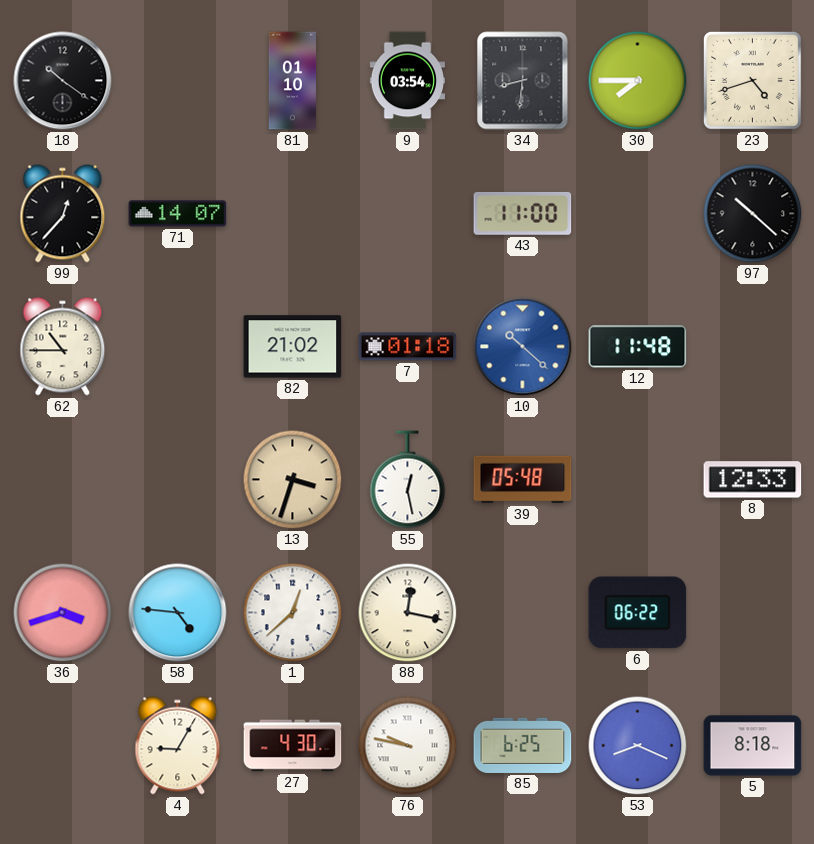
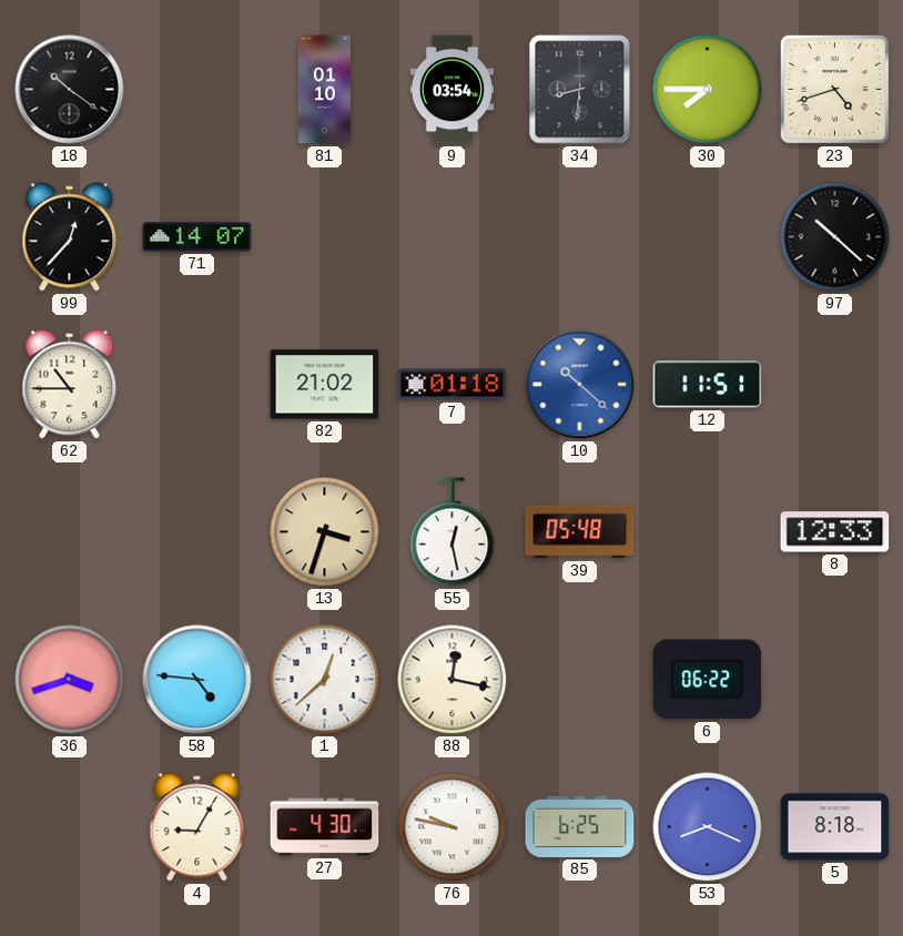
43: 11:00 -> none (523, 213)
12: 11:48 -> 11:51 (708, 385)
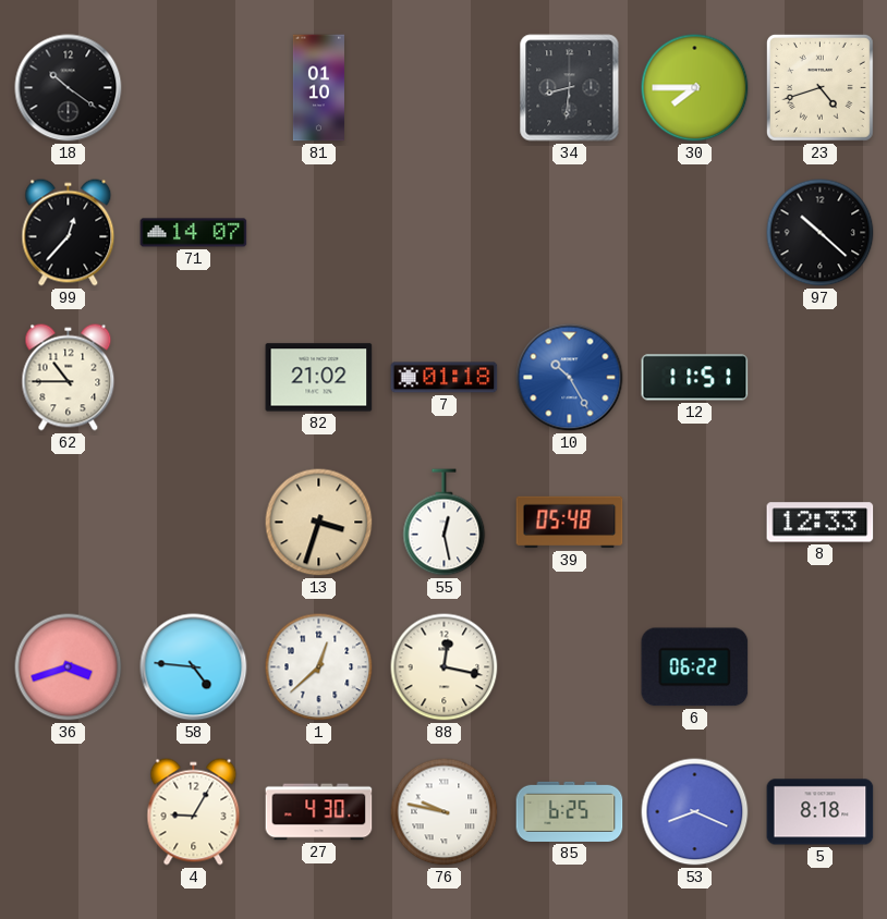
9: 03:54 -> none (451, 90)
10: 10:22 -> 10:25 (570, 378)
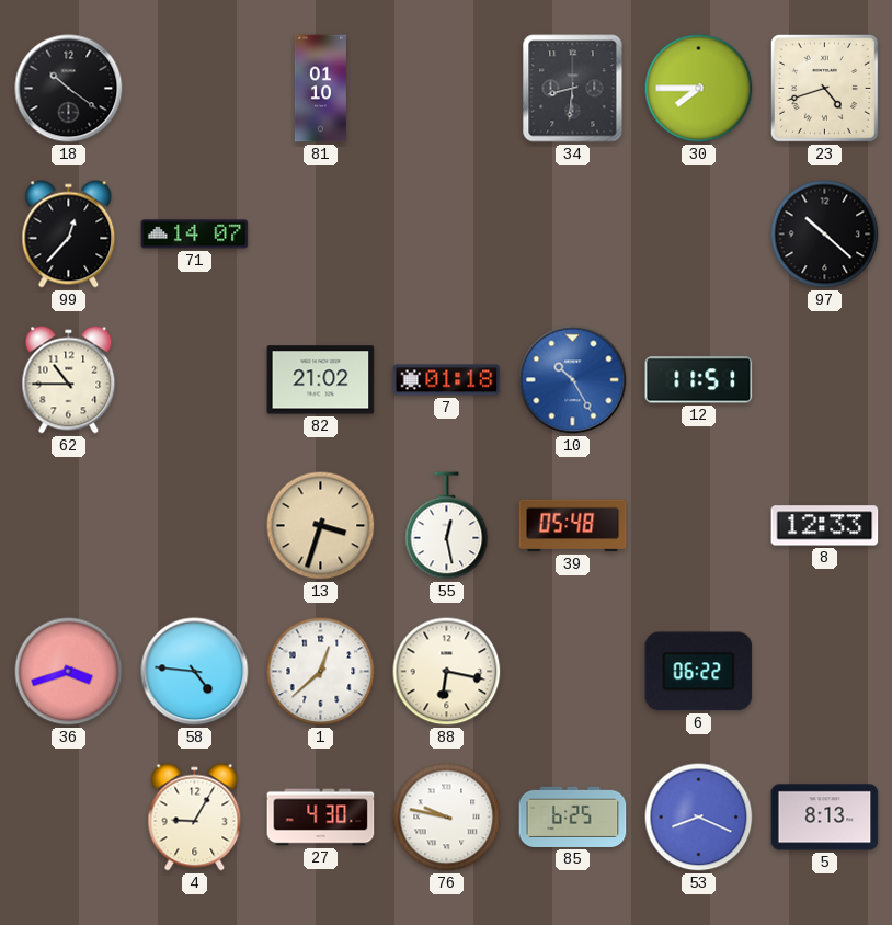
88: 12:17 -> 6:17 (447, 672)
5: 8:18 -> 8:13 (825, 818)
